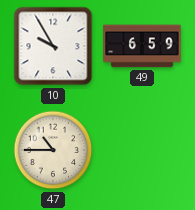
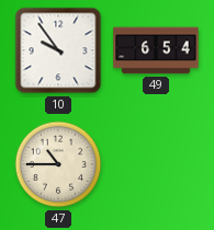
10: 9:55 -> 9:54 (58, 50)
49: 6:59 -> 6:54 (156, 50)
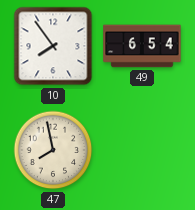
10: 9:54 -> 7:54 (53, 46)
47: 10:45 -> 7:58 (53, 150)
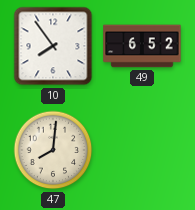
49: 6:54 -> 6:52 (142, 46)
47: 7:58 -> 8:01 (53, 150)
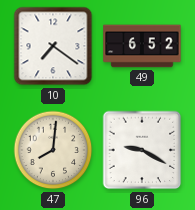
10: 7:54 -> 7:21 (53, 46)
96: none -> 9:20 (142, 150)
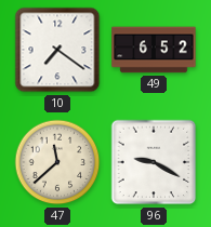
47: 8:01 -> 11:38 (57, 162)
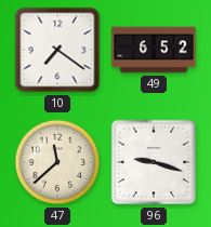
96: 9:20 -> 9:18 (154, 162)
